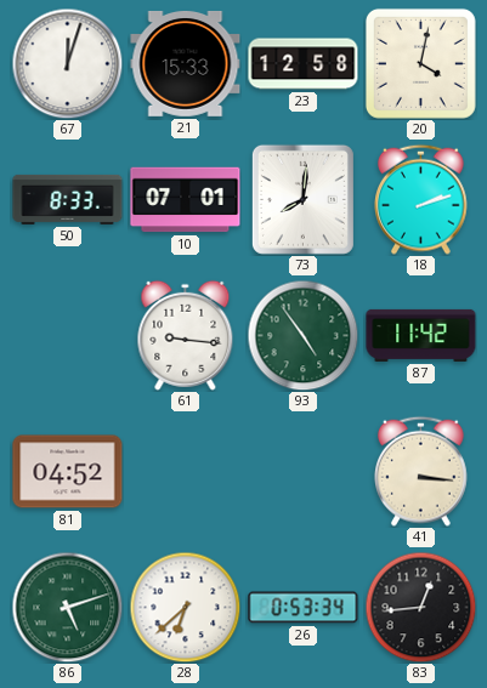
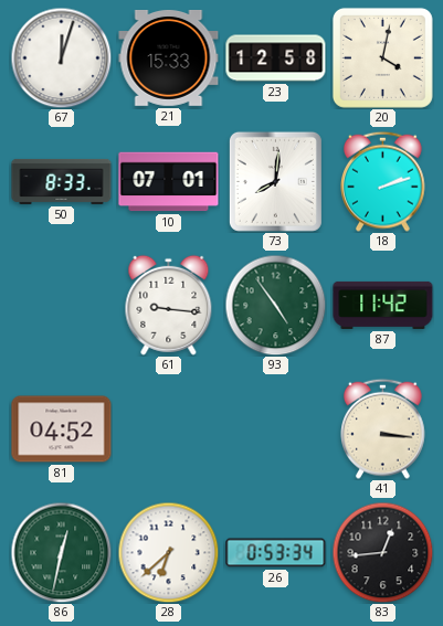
86: 5:12 -> 12:32 (61, 552)
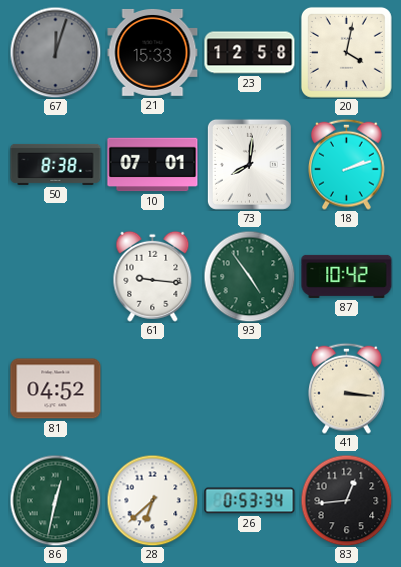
67 dial: white -> grey (55, 52)
50: 8:33 -> 8:38 (56, 164)
87: 11:42 -> 10:42 (347, 276)
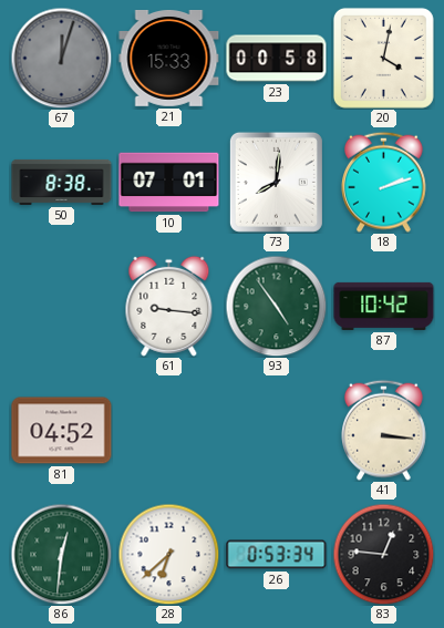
23: 12:58 -> 00:58 (277, 59)
86: 12:32 -> 12:31 (61, 554)
83: 12:44 -> 12:46 (383, 554)
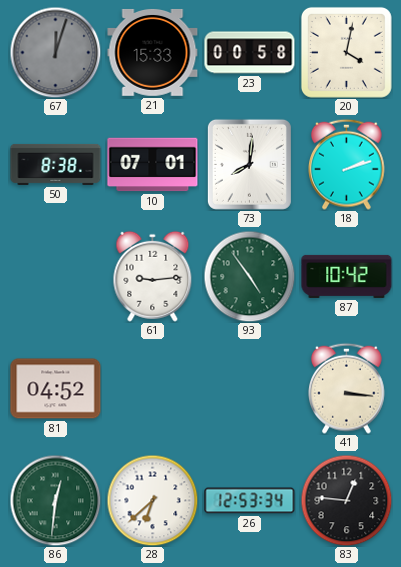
61: 9:16 -> 9:14 (153, 276)
26: 0:53 -> 12:53 (250, 501)
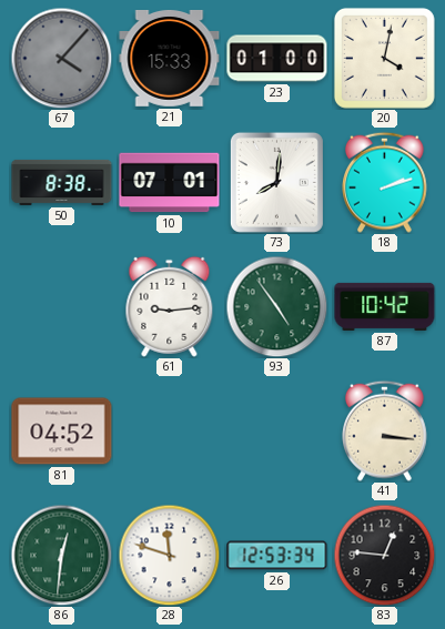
67: 12:03 -> 4:07 (61, 58)
23: 00:58 -> 01:00 (277, 59)
28: 6:38 -> 11:48 (169, 555)
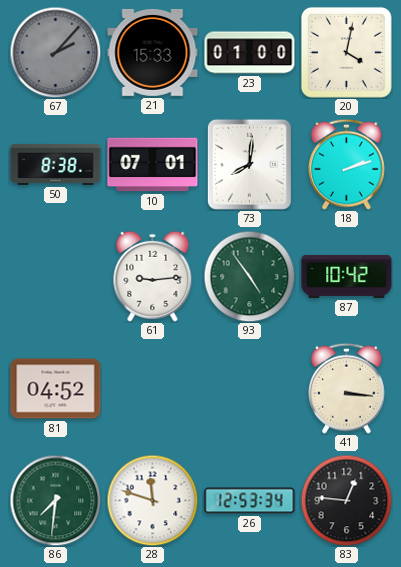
67: 4:07 -> 2:07 (55, 52)
86: 12:31 -> 7:31 (55, 500)
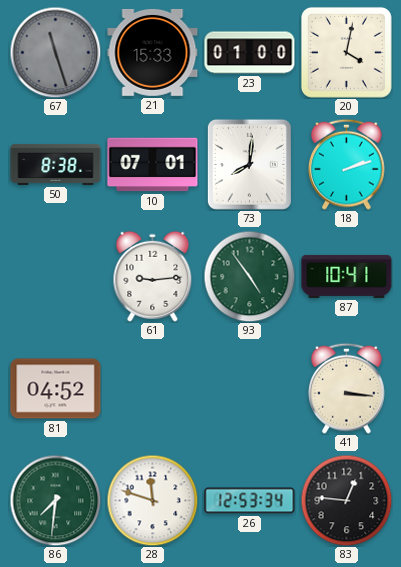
67: 2:07 -> 11:27 (55, 52)
87: 10:42 -> 10:41 (347, 276)
